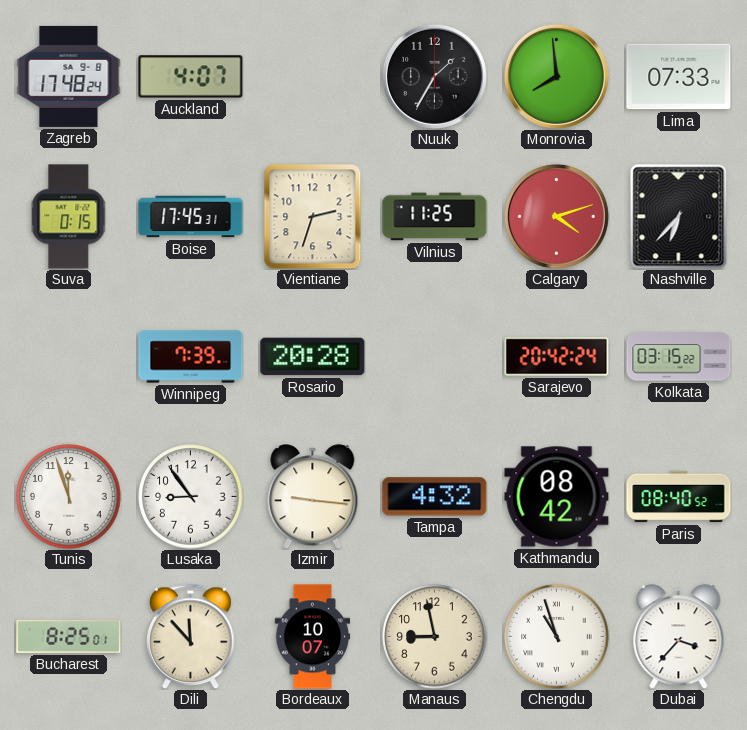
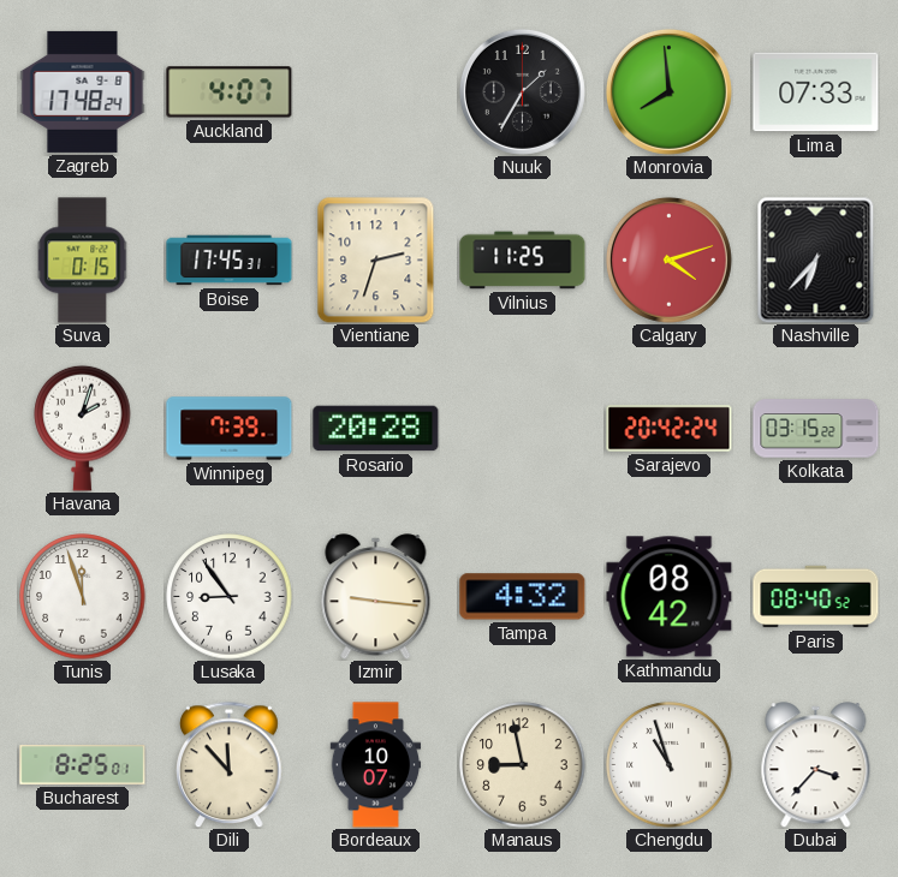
Havana: none -> 2:03 (83, 428)
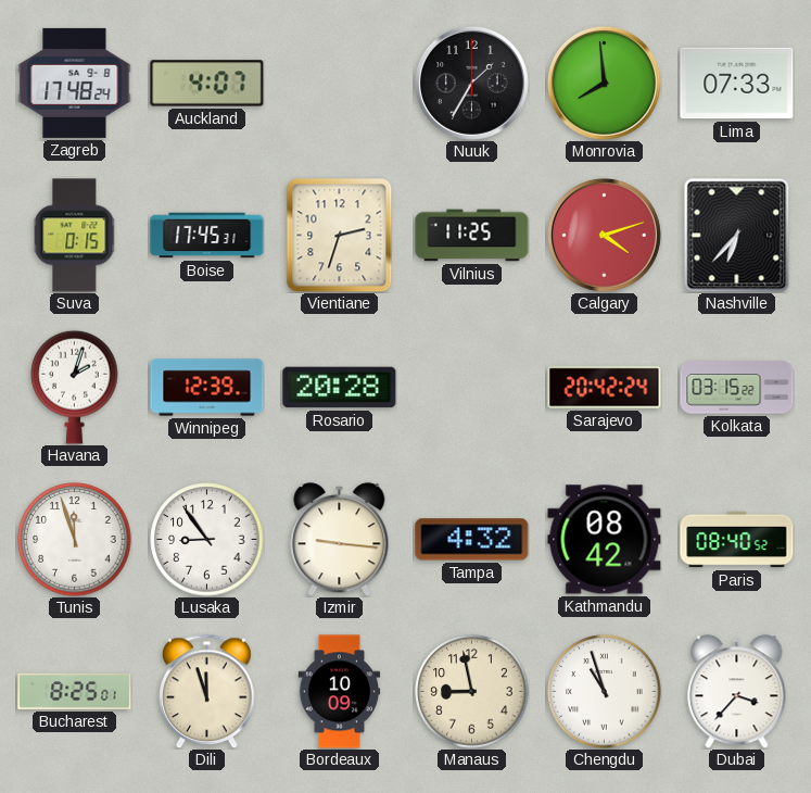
Winnipeg: 7:39 -> 12:39 (207, 388)
Dili: 11:53 -> 11:57 (207, 691)
Bordeaux: 10:07 -> 10:09 (340, 692)
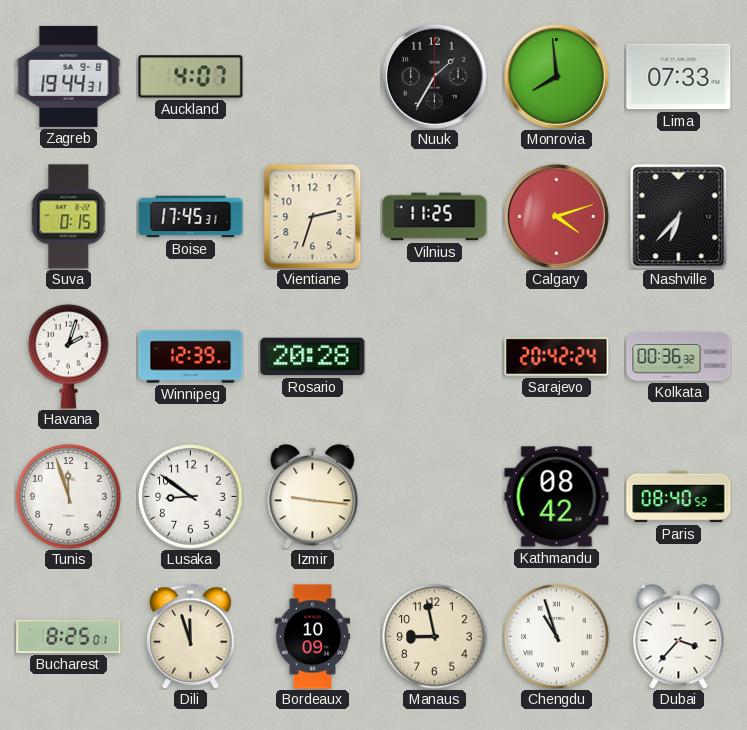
Zagreb: 17:48 -> 19:44 (69, 76)
Kolkata: 03:15 -> 00:36 (679, 357)
Lusaka: 8:54 -> 8:51 (191, 497)
Tampa: 4:32 -> none (472, 540)
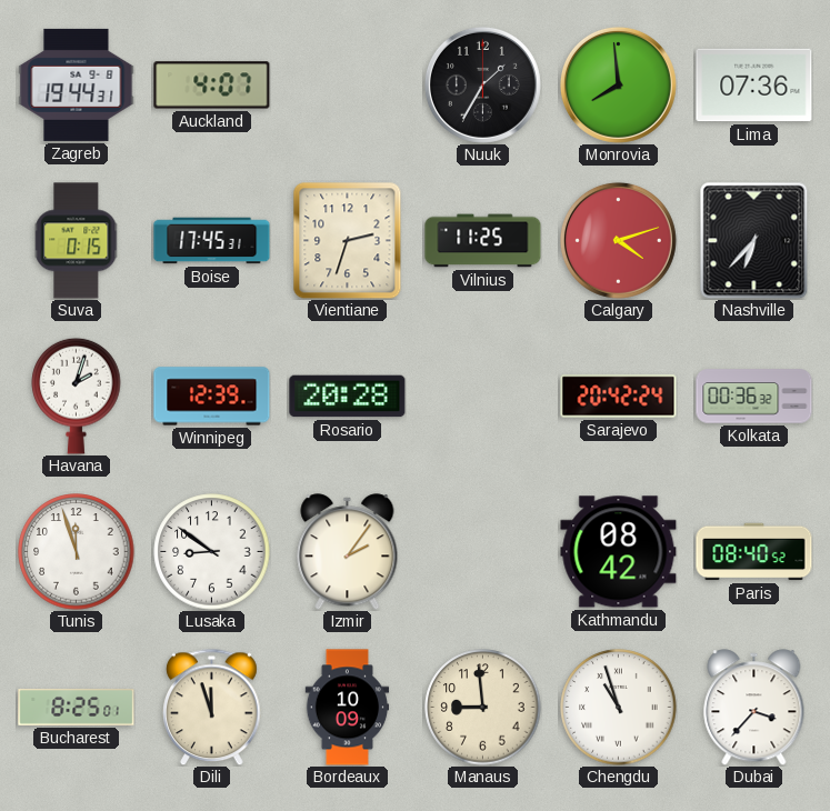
Lima: 07:33 -> 07:36 (754, 86)
Izmir: 9:16 -> 2:06 (348, 552)
Manaus: 8:58 -> 8:59 (483, 708)
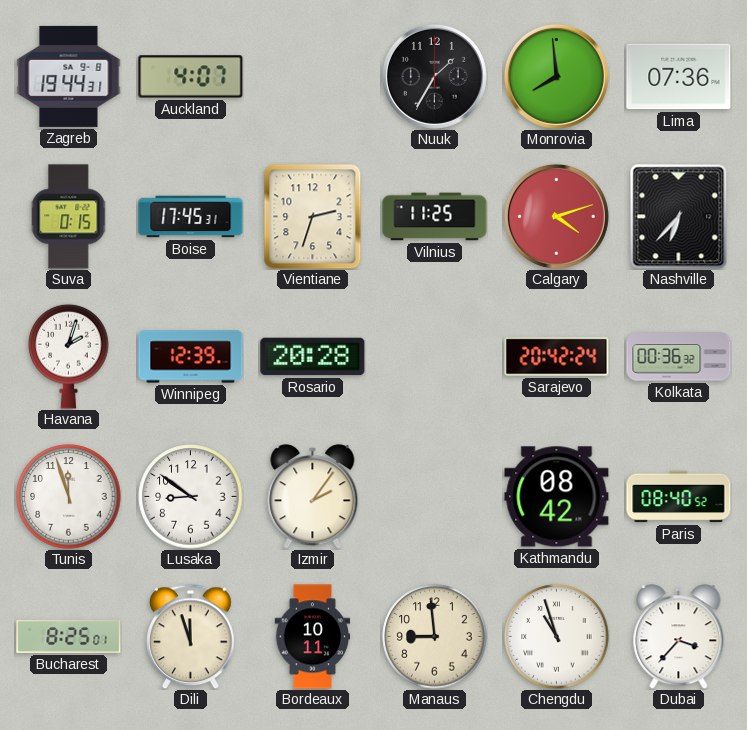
Bordeaux: 10:09 -> 10:11 (313, 637)
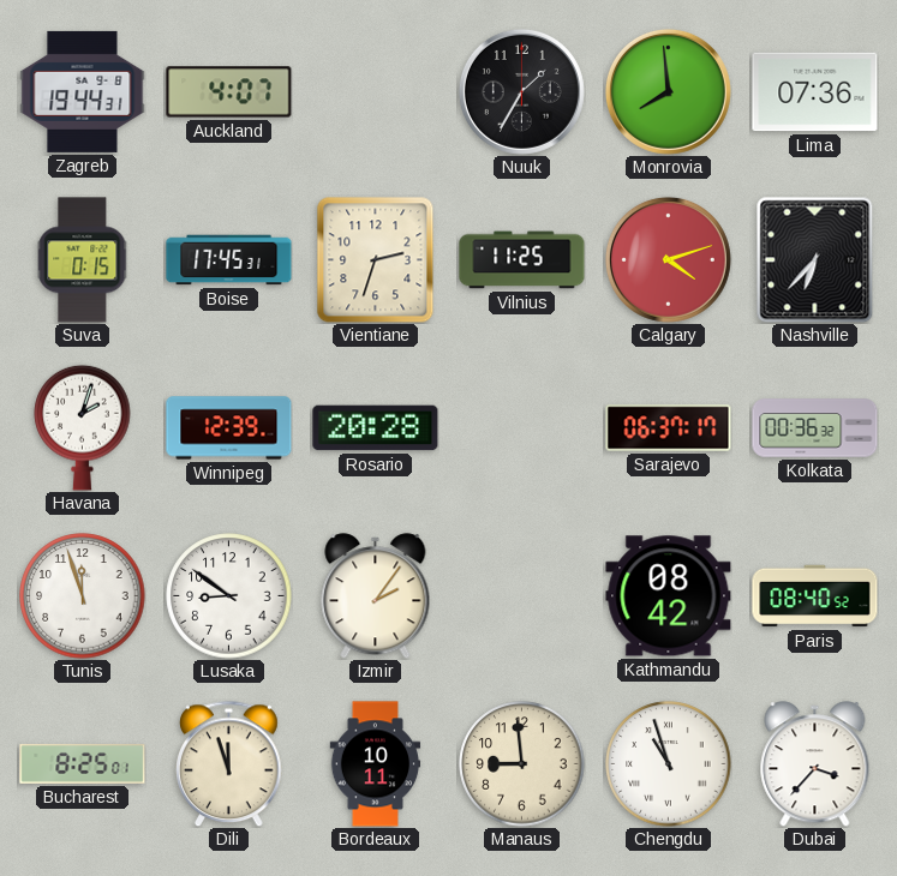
Sarajevo: 20:42 -> 06:37 (669, 428)
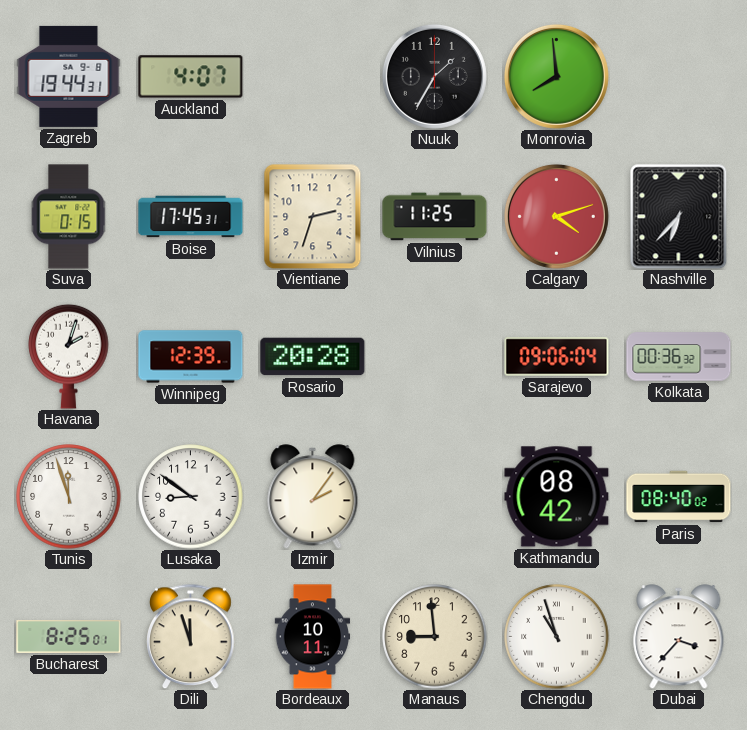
Lima: 07:36 -> none (815, 92)
Sarajevo: 06:37 -> 09:06 (557, 357)
Paris: 08:40:52 -> 08:40:02 (679, 497)
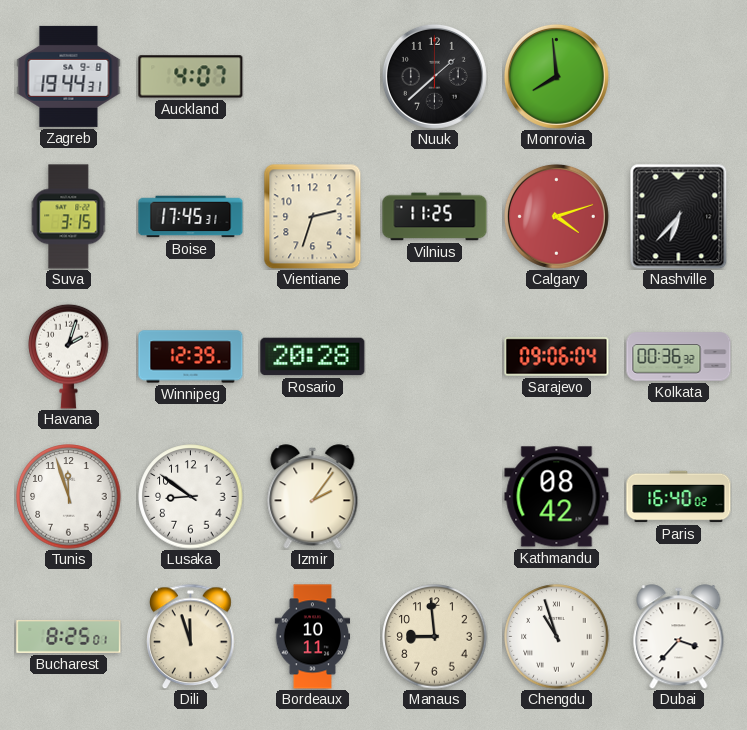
Nuuk: 1:35 -> 1:38 (434, 76)
Suva: 0:15 -> 3:15 (69, 217)
Paris: 08:40 -> 16:40 (679, 497)
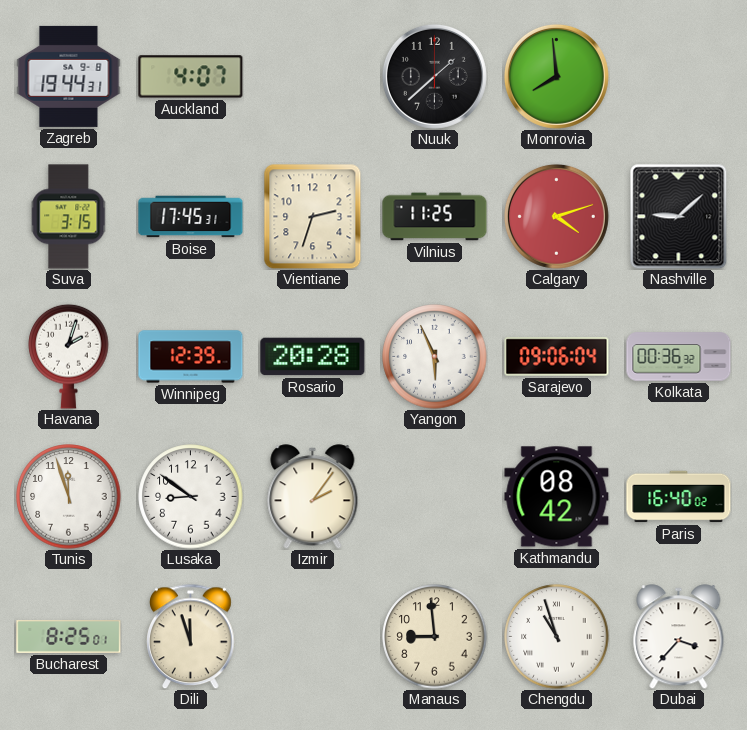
Nashville: 6:37 -> 9:08 (679, 216)
Yangon: none -> 5:56 (435, 357)
Bordeaux: 10:11 -> none (313, 637)
